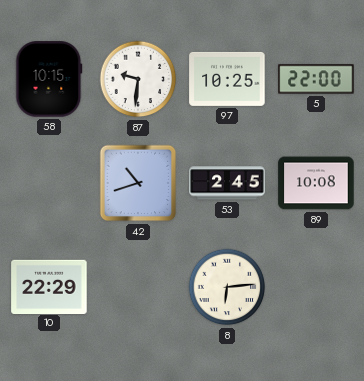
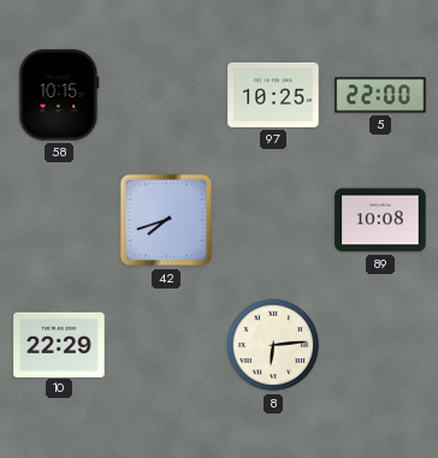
87: 9:31 -> none (138, 79)
42: 10:42 -> 7:42 (166, 220)
53: 2:45 -> none (227, 183)
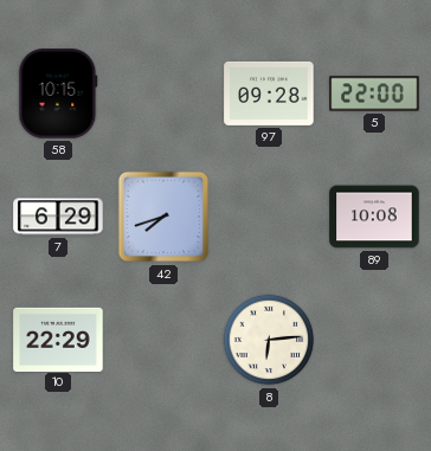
97: 10:25 -> 09:28 (269, 94)
7: none -> 6:29 (58, 217)
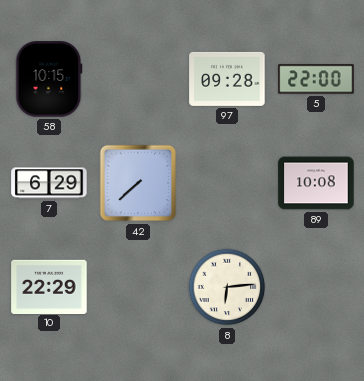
42: 7:42 -> 7:38 (138, 183)
